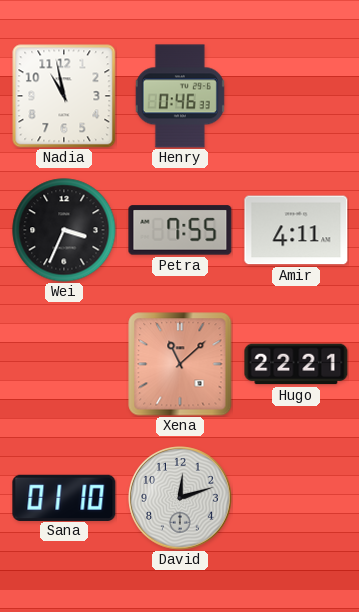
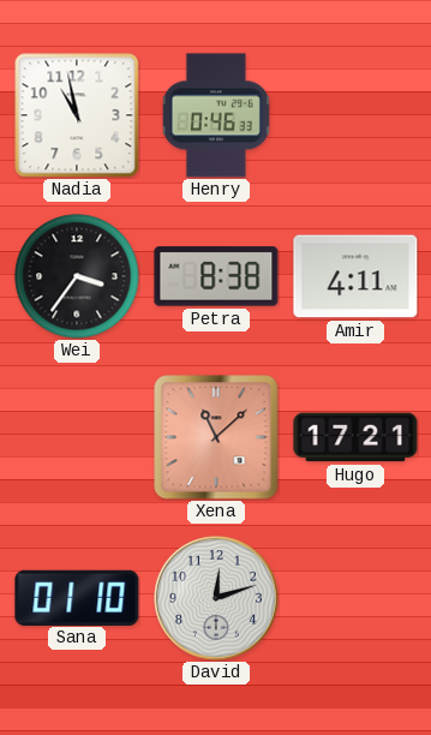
Wei: 3:34 -> 3:36 (77, 276)
Petra: 7:55 -> 8:38 (216, 276)
Hugo: 22:21 -> 17:21 (355, 437)
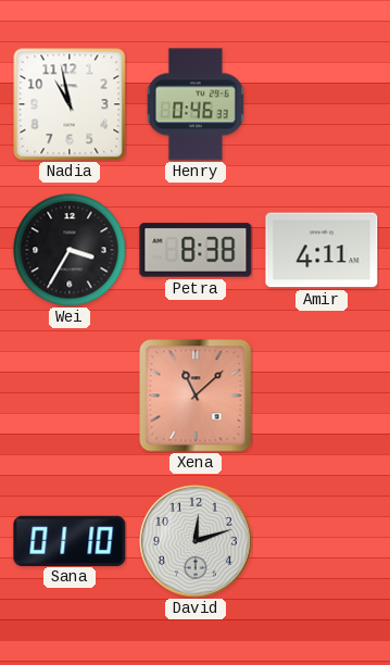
Wei: 3:36 -> 3:35 (70, 250)
Hugo: 17:21 -> none (355, 437)
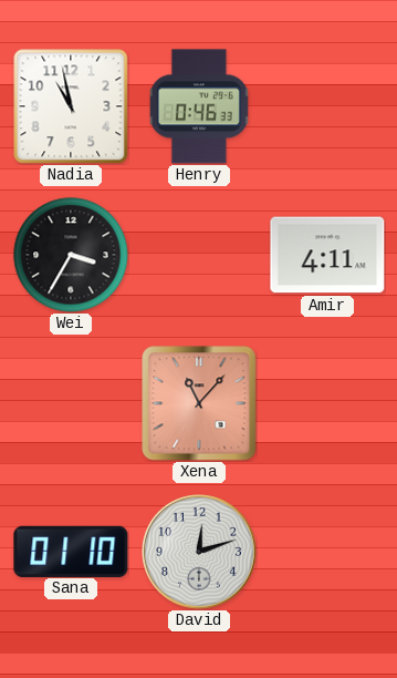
Petra: 8:38 -> none (196, 250)
Xena: 11:08 -> 11:07 (199, 403)
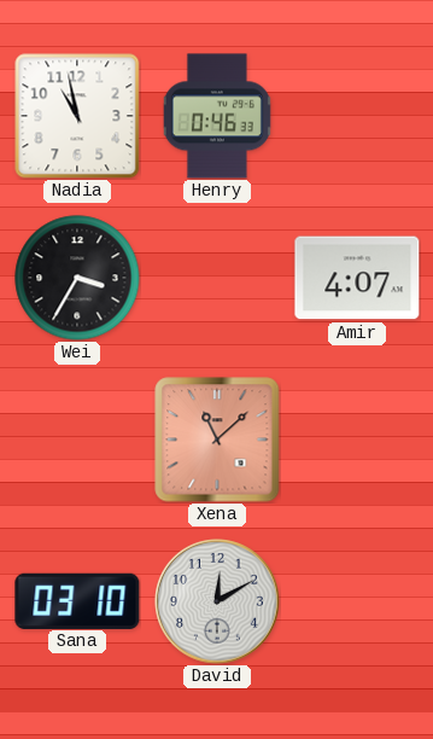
Amir: 4:11 -> 4:07 (357, 278)
Xena: 11:07 -> 11:08 (217, 440)
Sana: 01:10 -> 03:10 (77, 600)
David: 12:12 -> 12:10 (217, 601)
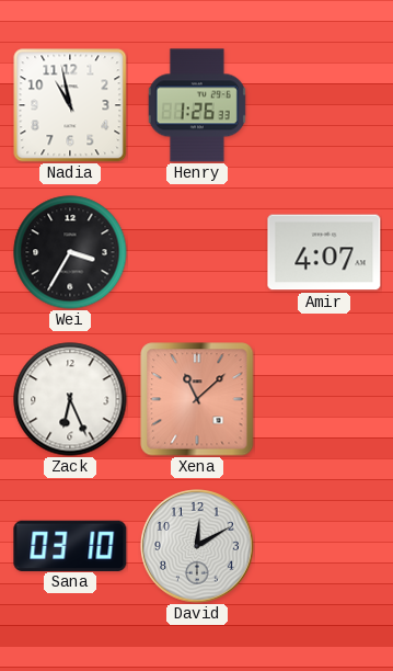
Henry: 0:46 -> 1:26 (197, 105)
Zack: none -> 6:26 (70, 399)
